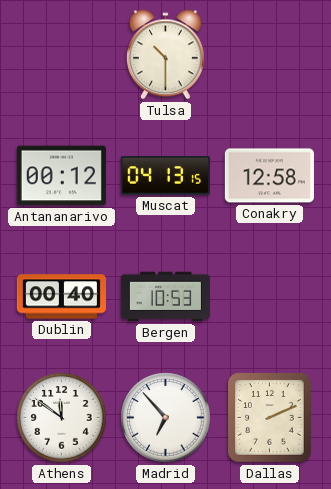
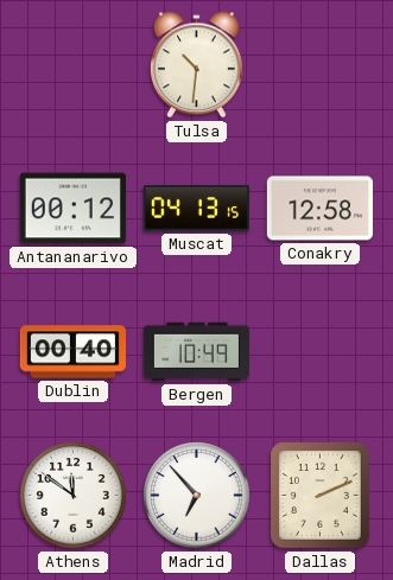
Tulsa: 10:30 -> 10:31 (197, 65)
Bergen: 10:53 -> 10:49 (196, 352)
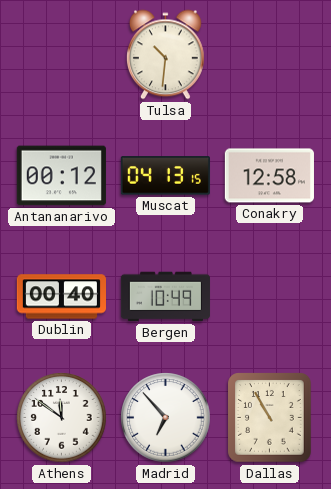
Dallas: 2:11 -> 10:55 (270, 418)
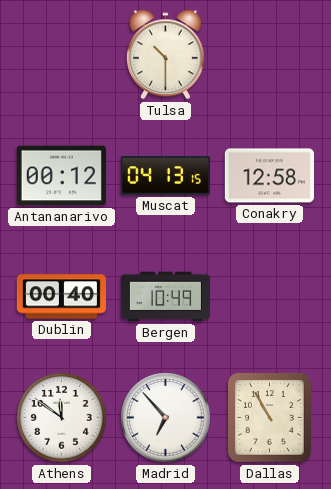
Tulsa: 10:31 -> 10:30 (166, 55)
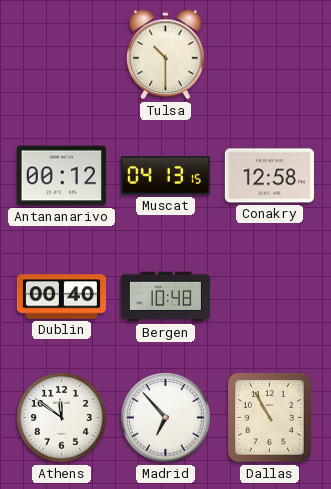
Bergen: 10:49 -> 10:48 (165, 297)
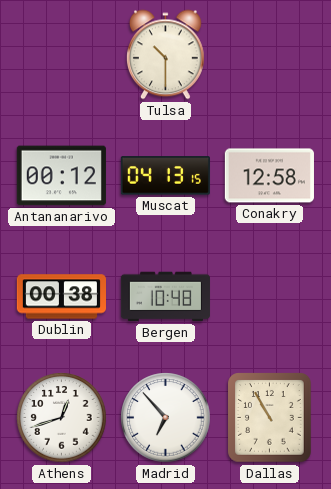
Dublin: 00:40 -> 00:38 (61, 297)
Athens: 11:51 -> 12:42 (62, 418)
